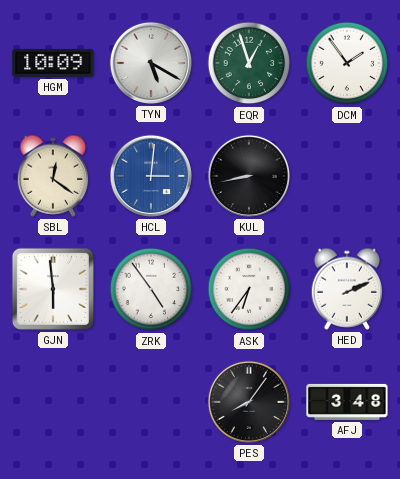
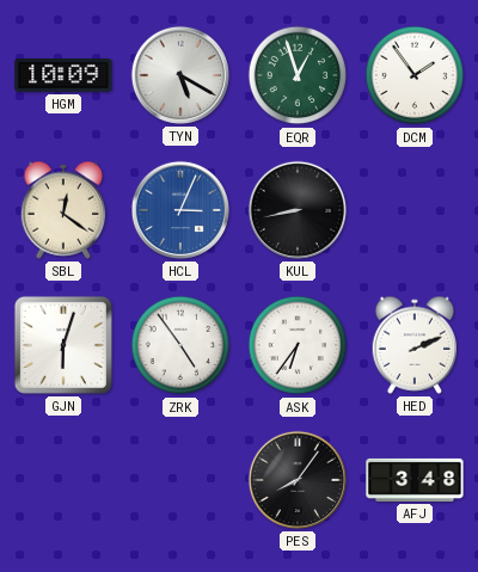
HCL: 3:01 -> 3:04 (180, 210)
GJN: 5:59 -> 6:03 (63, 345)
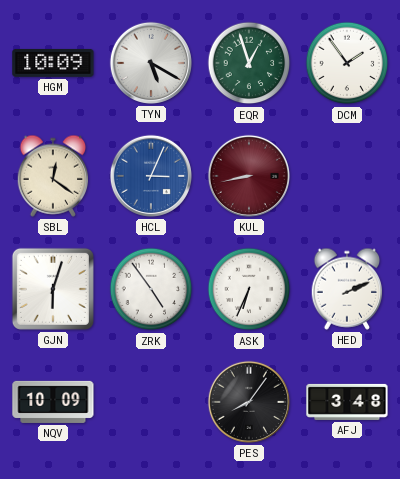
KUL dial: black -> burgundy (249, 176)
ASK: 6:36 -> 6:34 (249, 289)
NQV: none -> 10:09 (53, 402)
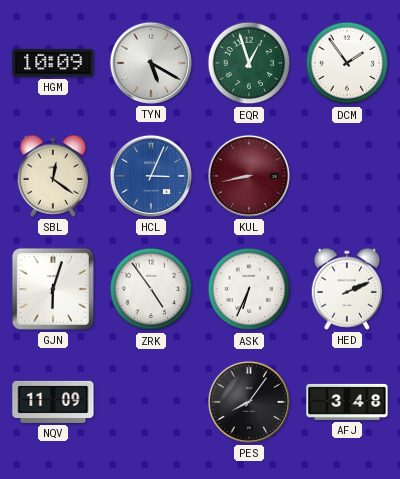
NQV: 10:09 -> 11:09 (53, 402)
